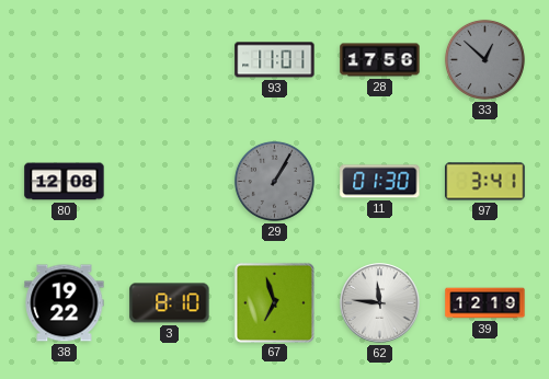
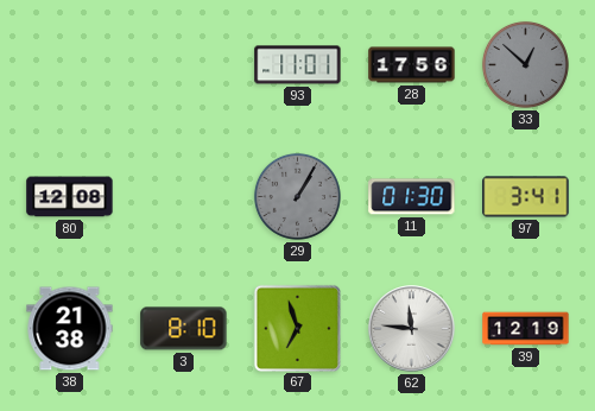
38: 19:22 -> 21:38 (70, 329)
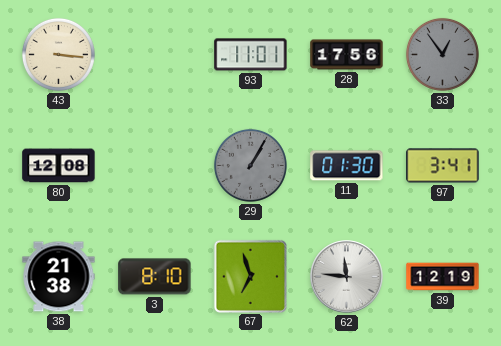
43: none -> 3:16 (58, 54)
33: 12:52 -> 12:54 (442, 54)
